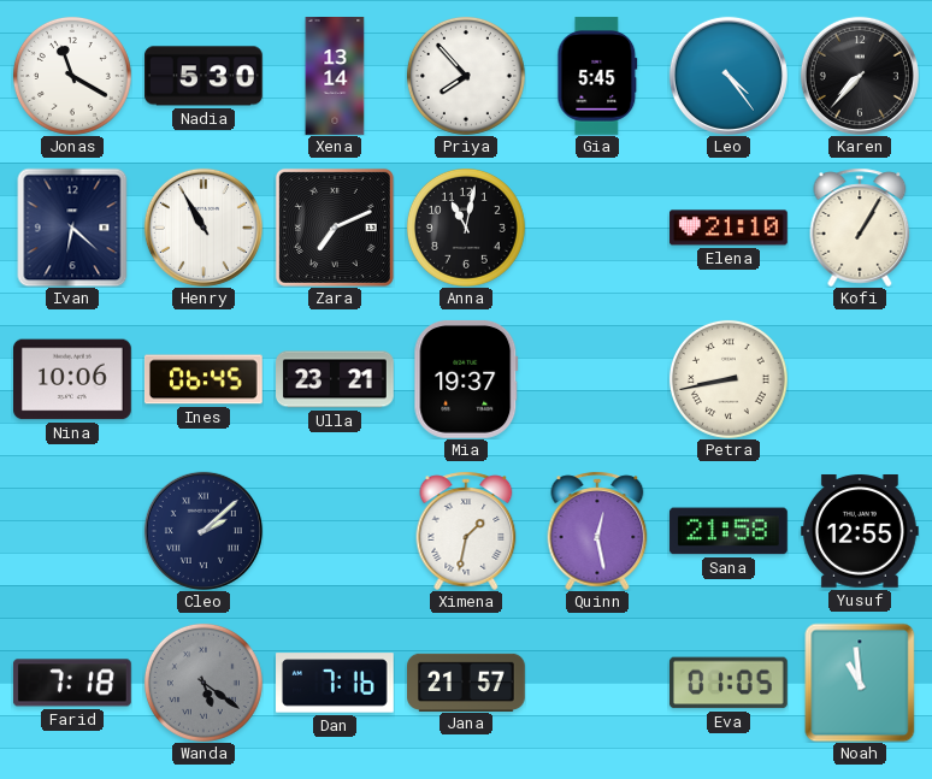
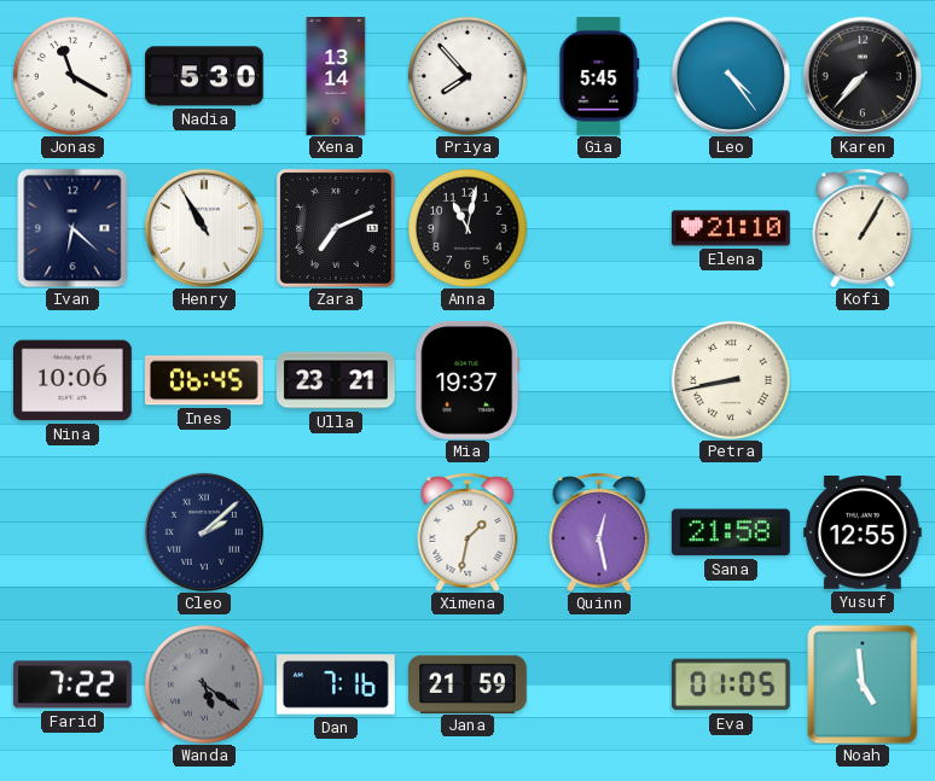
Farid: 7:18 -> 7:22 (72, 684)
Jana: 21:57 -> 21:59 (469, 683)
Noah: 10:59 -> 4:59 (863, 684)
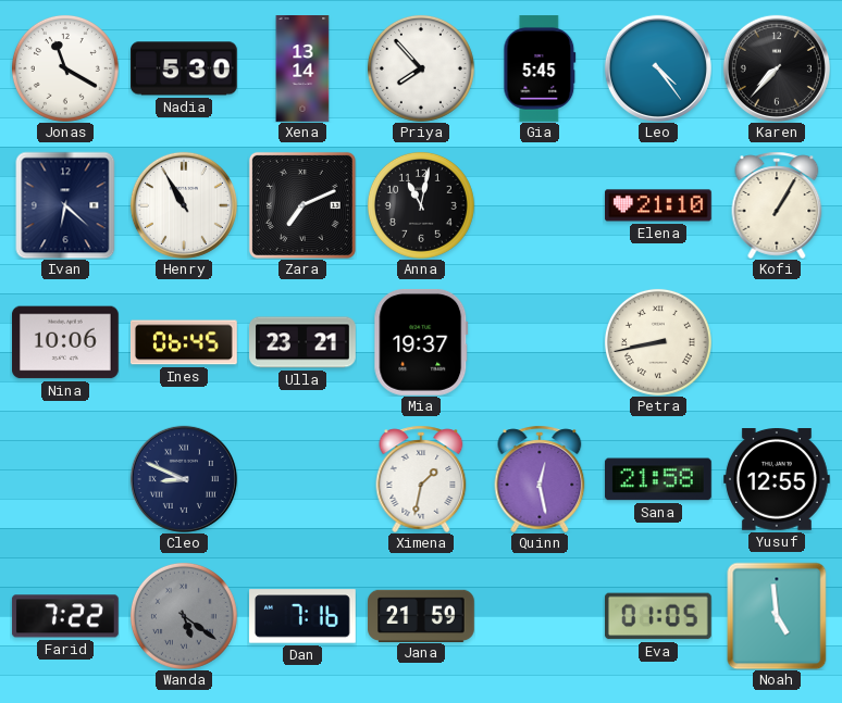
Cleo: 2:08 -> 8:49 (184, 479)
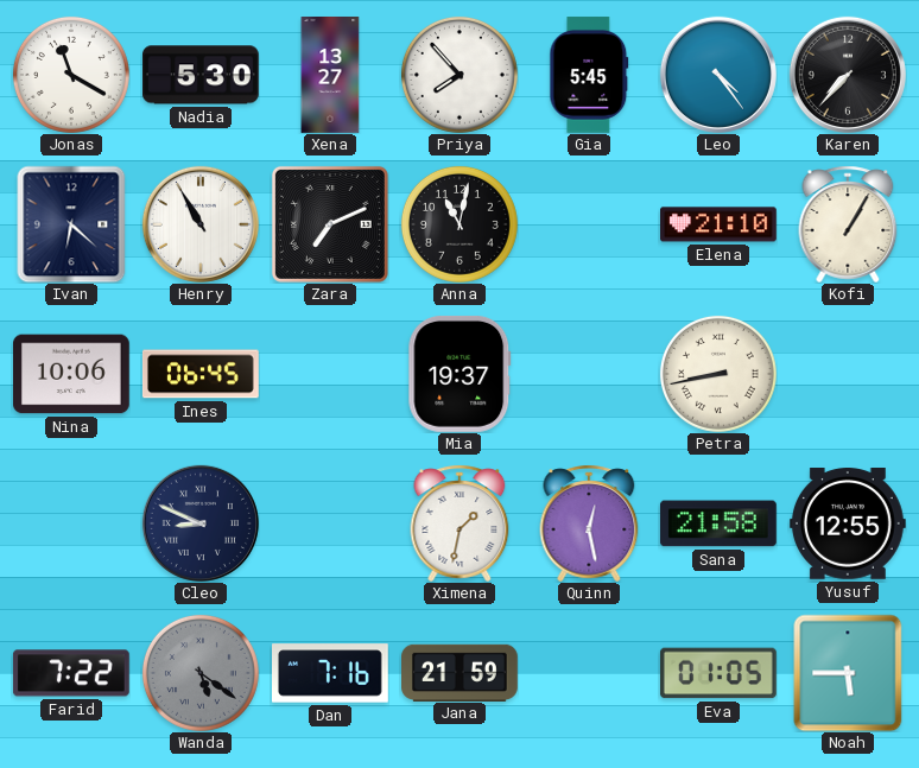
Xena: 13:14 -> 13:27 (330, 76)
Ulla: 23:21 -> none (304, 342)
Noah: 4:59 -> 5:45 (848, 673)
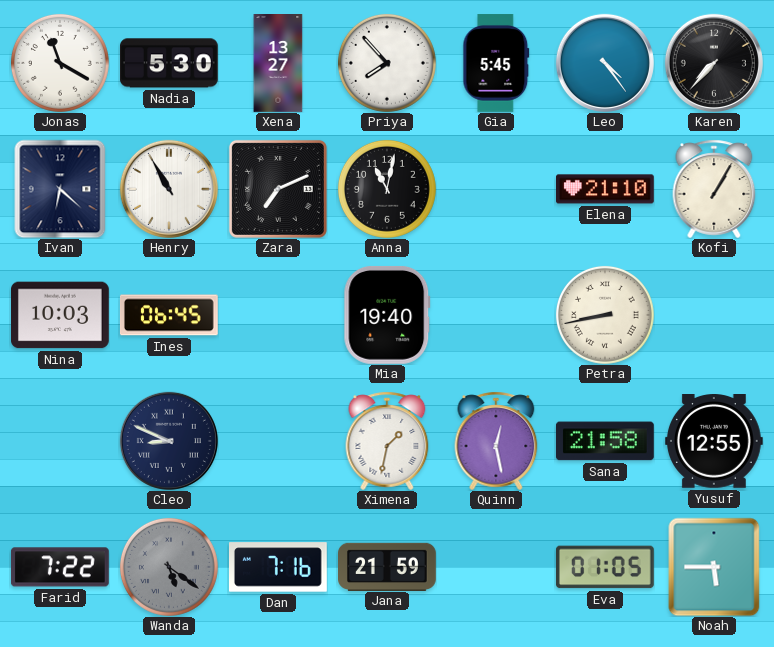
Nina: 10:06 -> 10:03 (61, 315)
Mia: 19:37 -> 19:40 (387, 315)
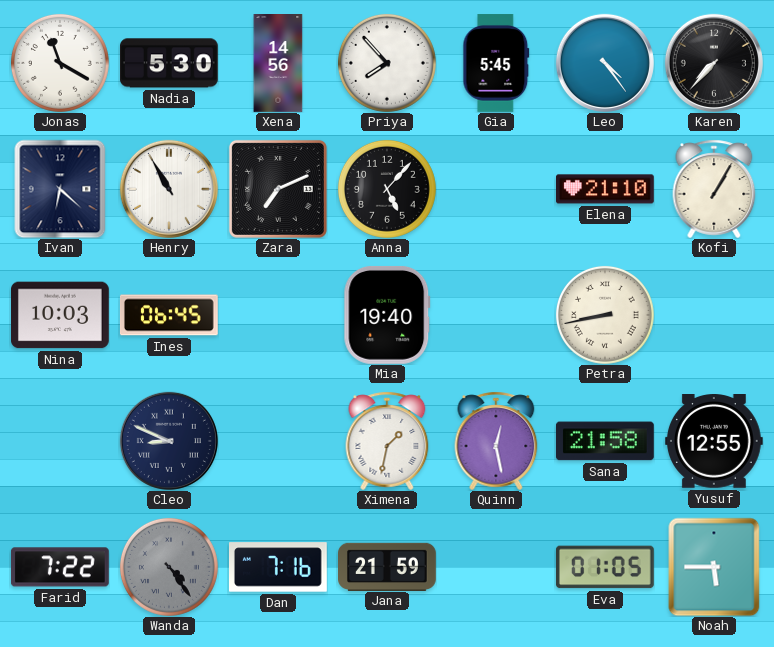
Xena: 13:27 -> 14:56 (278, 64)
Anna: 11:02 -> 5:07 (387, 189)
Wanda: 5:21 -> 4:24 (169, 567)
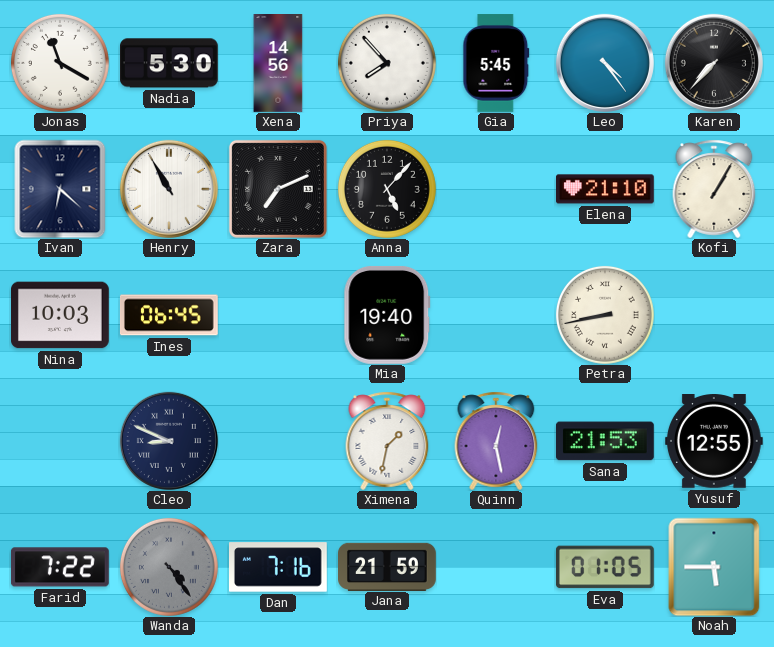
Sana: 21:58 -> 21:53 (605, 441)
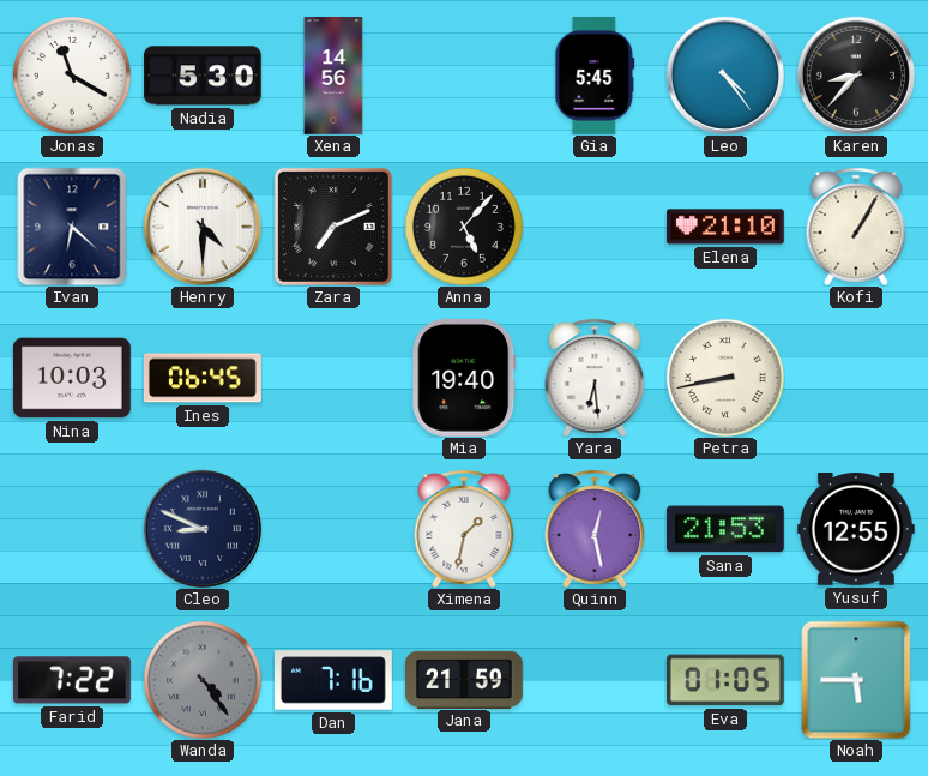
Priya: 7:53 -> none (387, 63)
Karen: 7:37 -> 8:37 (856, 76)
Henry: 10:55 -> 4:30 (203, 227)
Yara: none -> 6:29 (595, 378)
